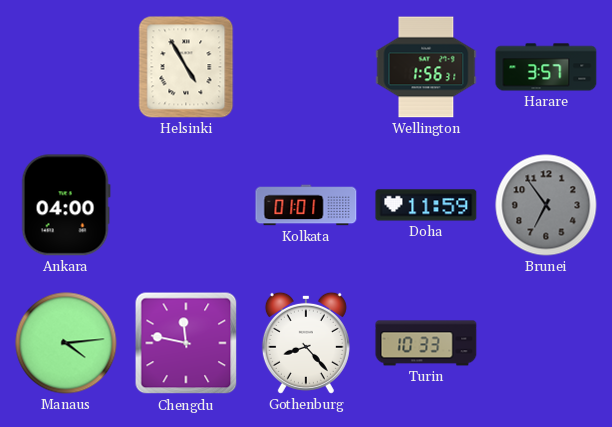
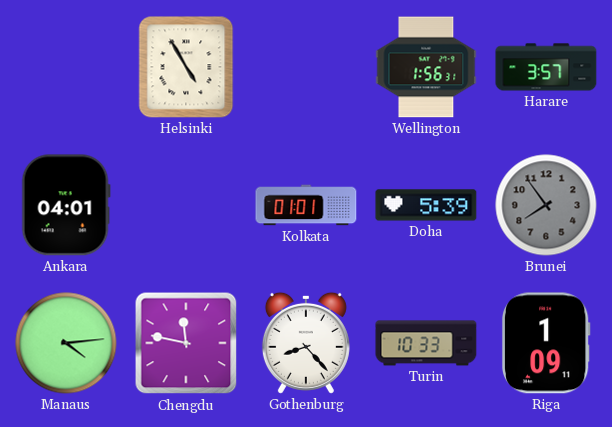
Ankara: 04:00 -> 04:01 (66, 205)
Doha: 11:59 -> 5:39 (426, 205)
Brunei: 6:54 -> 7:54 (546, 205)
Riga: none -> 1:09 (546, 343)
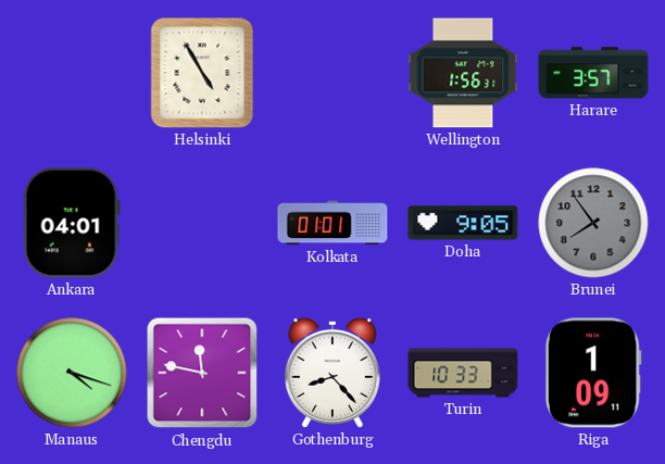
Doha: 5:39 -> 9:05 (463, 223)
Manaus: 4:14 -> 4:18 (72, 373)
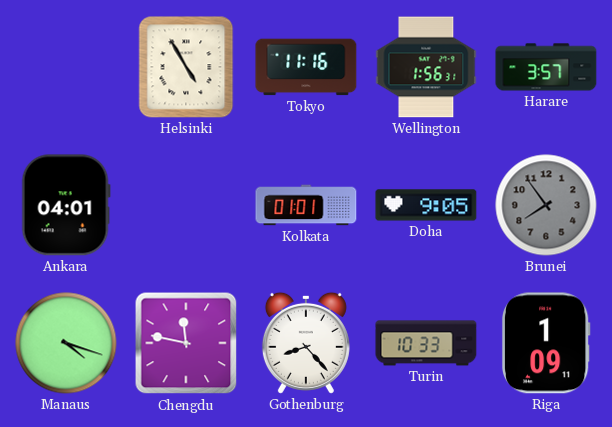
Tokyo: none -> 11:16 (306, 67)
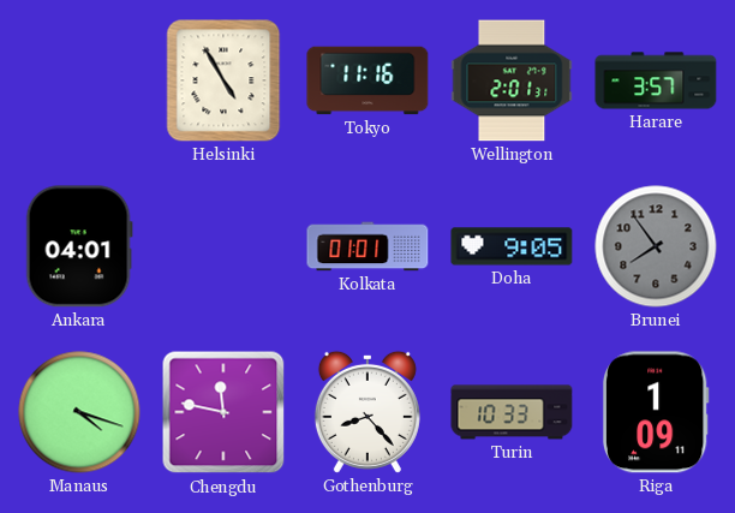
Wellington: 1:56 -> 2:01 (512, 80)
